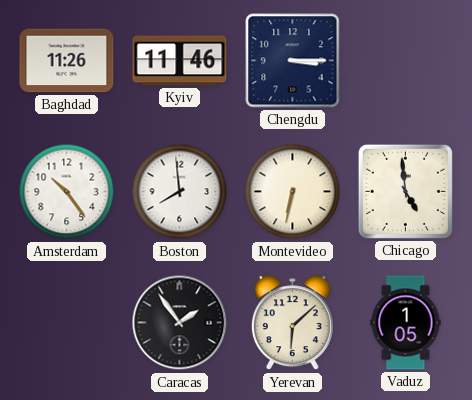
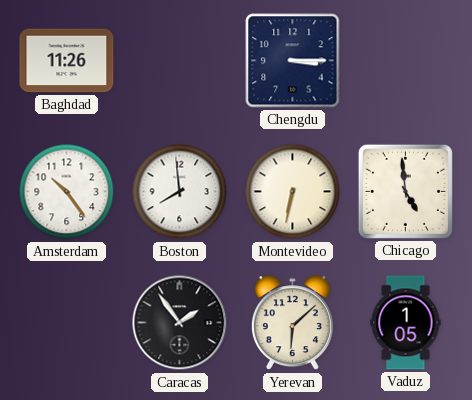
Kyiv: 11:46 -> none (180, 61)
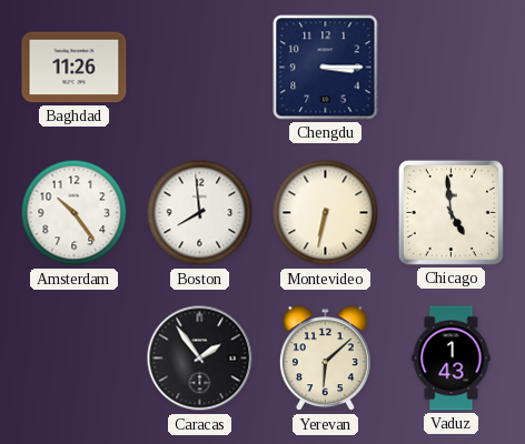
Vaduz: 1:05 -> 1:43 (452, 359)
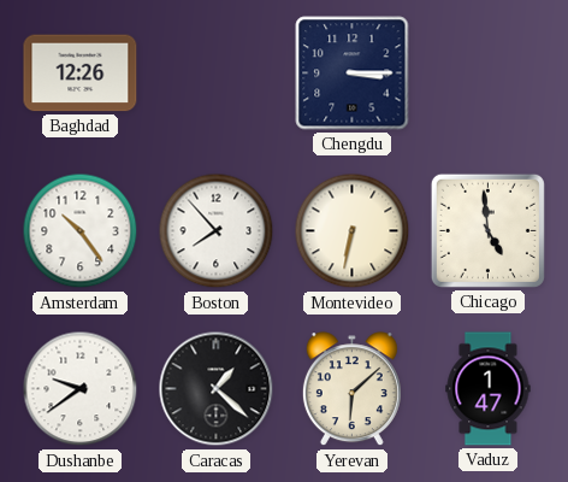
Baghdad: 11:26 -> 12:26 (81, 74)
Boston: 7:59 -> 7:53 (217, 231)
Dushanbe: none -> 9:39 (81, 389)
Caracas: 1:54 -> 1:22 (217, 389)
Vaduz: 1:43 -> 1:47 (489, 389)
